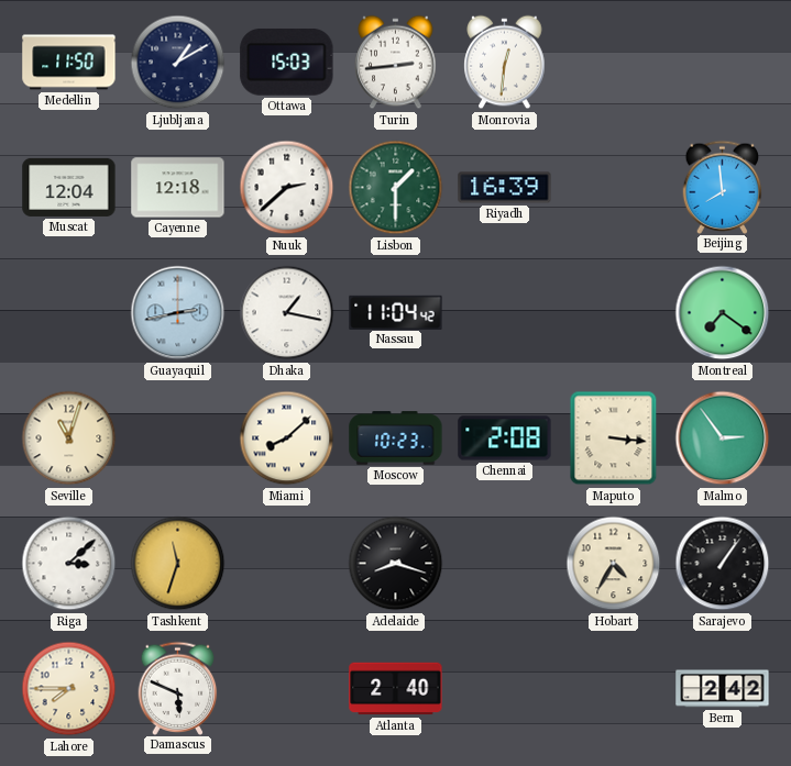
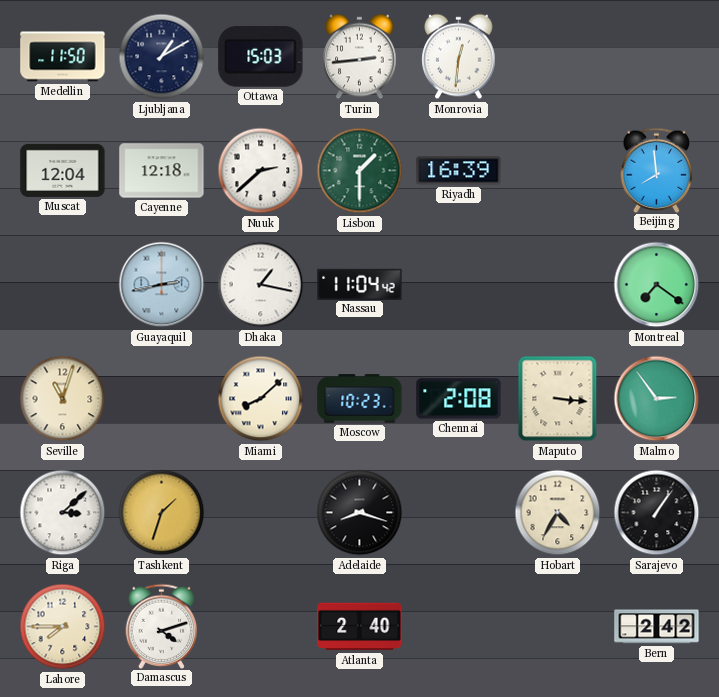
Tashkent: 11:33 -> 1:33 (162, 513)
Damascus: 5:49 -> 4:12 (162, 626)
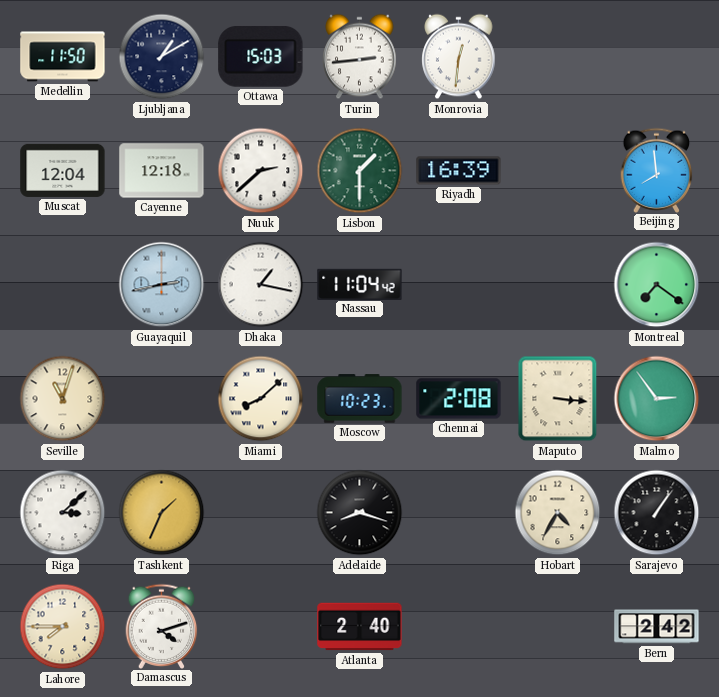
Tashkent: 1:33 -> 1:34 (162, 513)
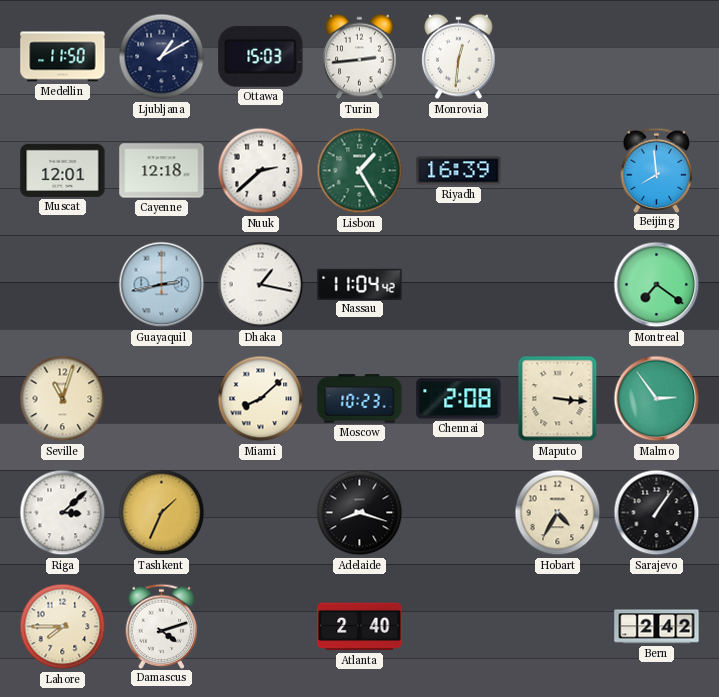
Muscat: 12:04 -> 12:01 (63, 170)
Lisbon: 1:30 -> 1:25 (360, 171)
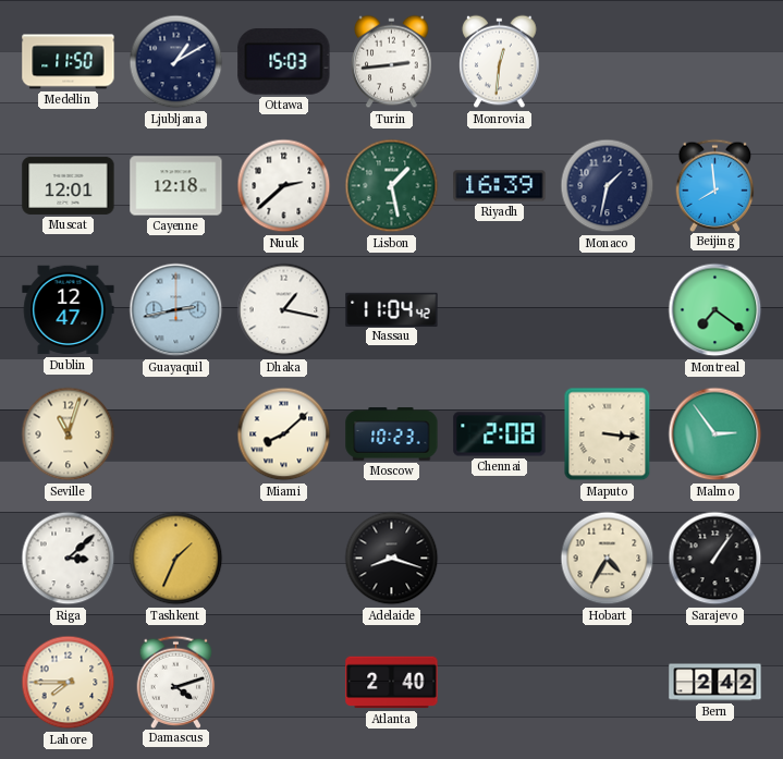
Lisbon: 1:25 -> 1:28 (392, 186)
Monaco: none -> 1:32 (608, 186)
Dublin: none -> 12:47 (69, 310)
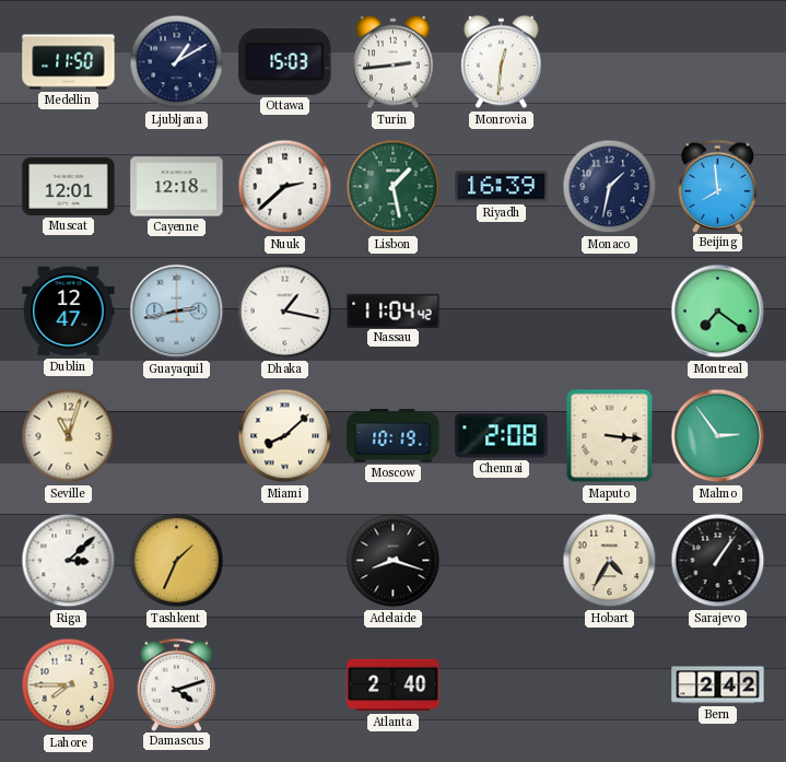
Moscow: 10:23 -> 10:19 (394, 436)
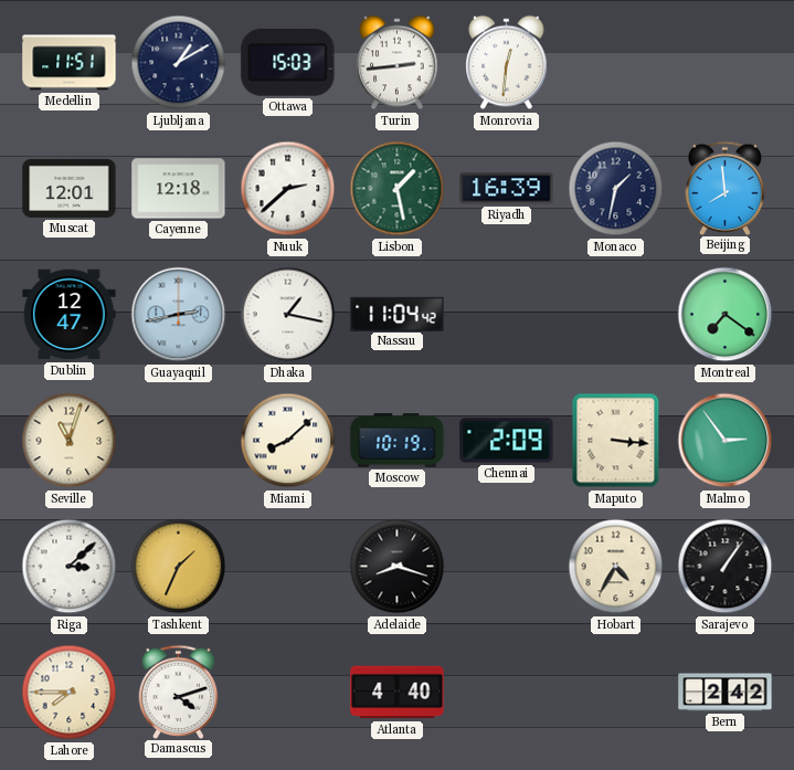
Medellin: 11:50 -> 11:51 (70, 63)
Chennai: 2:08 -> 2:09 (507, 441)
Atlanta: 2:40 -> 4:40 (398, 693)
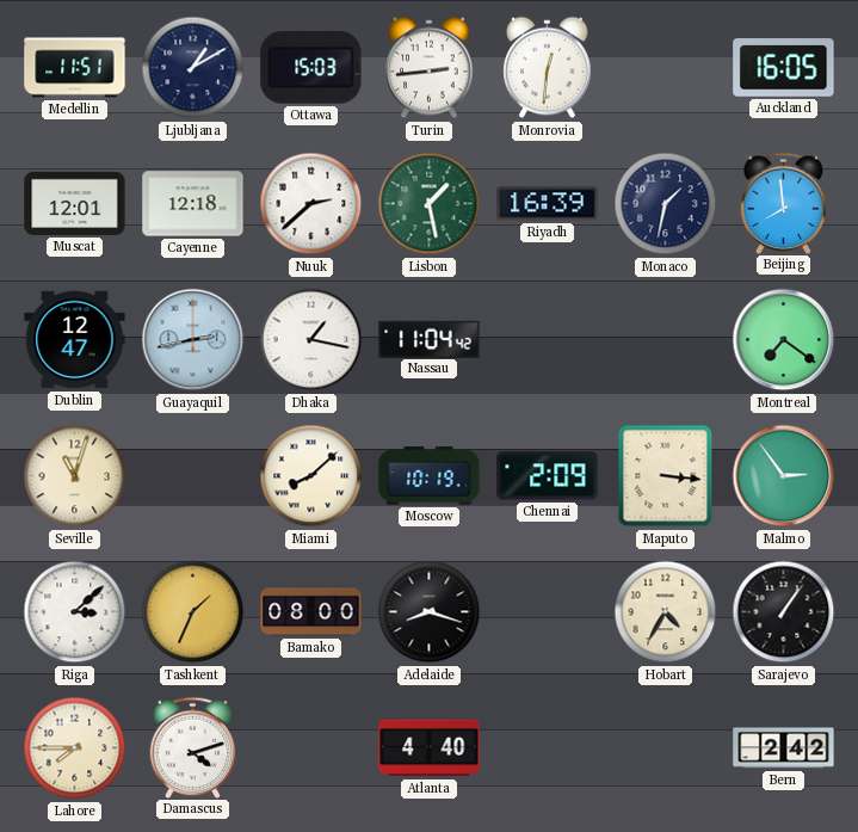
Auckland: none -> 16:05 (784, 68)
Bamako: none -> 08:00 (311, 612)
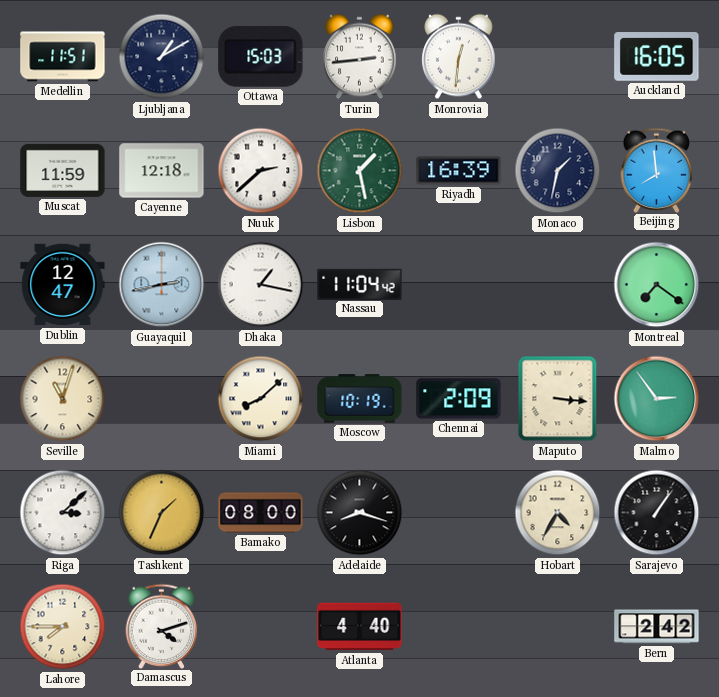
Muscat: 12:01 -> 11:59 (63, 170)
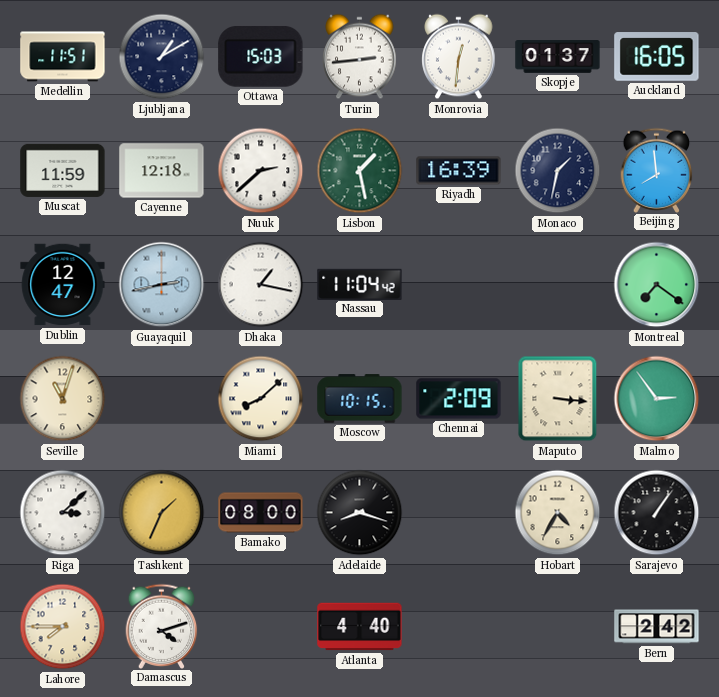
Skopje: none -> 01:37 (558, 57)
Moscow: 10:19 -> 10:15 (360, 399)
